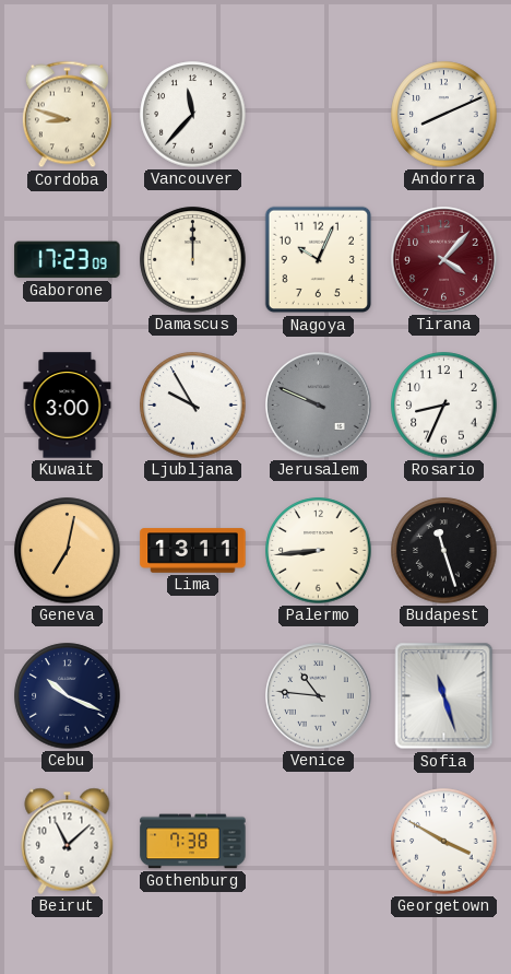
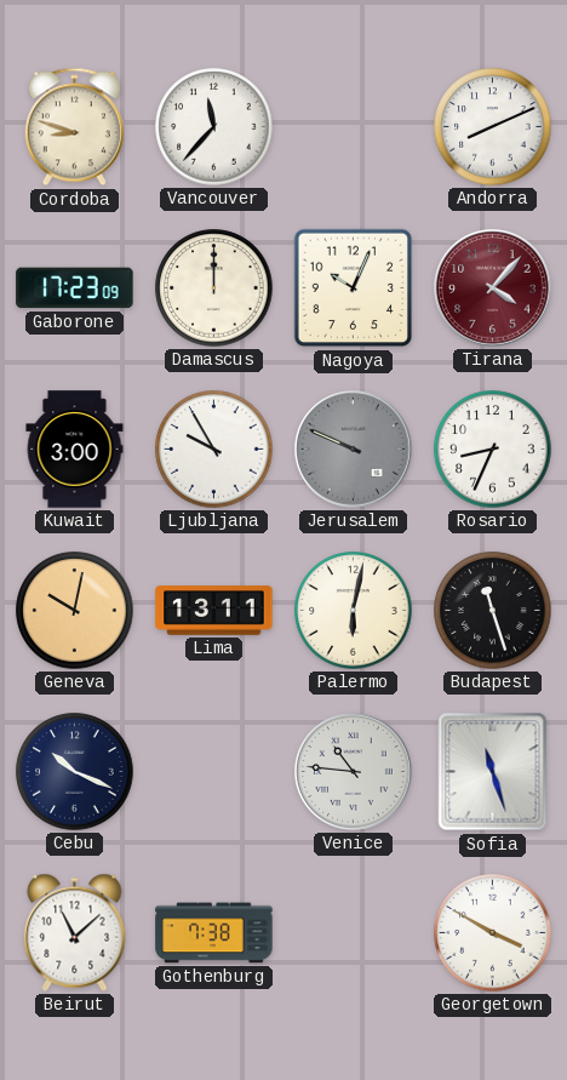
Geneva: 7:02 -> 10:02 (75, 611)
Palermo: 8:44 -> 6:02 (354, 611)
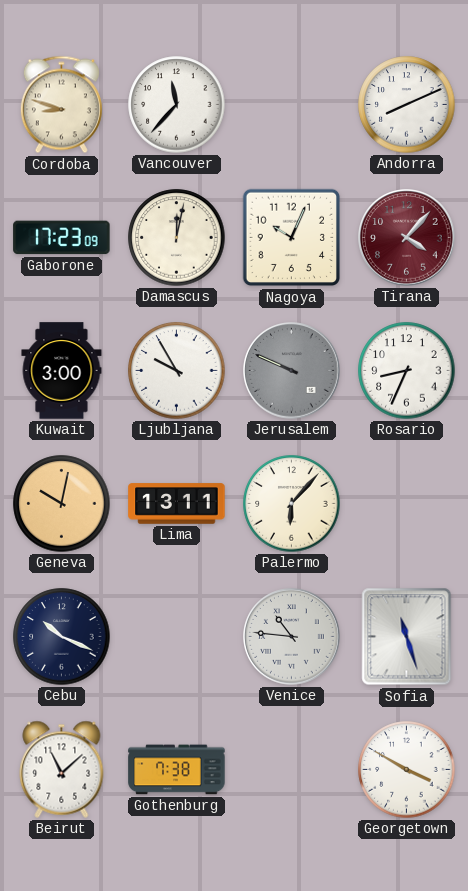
Damascus: 12:00 -> 12:02 (177, 238)
Palermo: 6:02 -> 6:07 (292, 504)
Budapest: 11:27 -> none (493, 611)
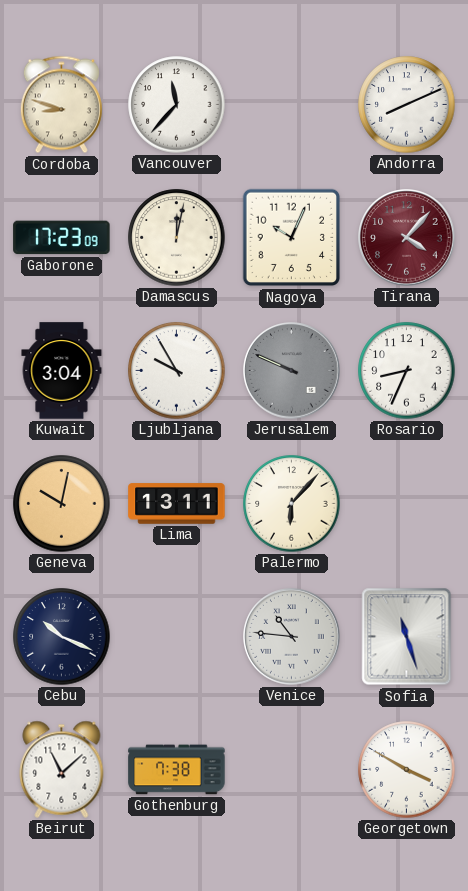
Kuwait: 3:00 -> 3:04 (62, 371)
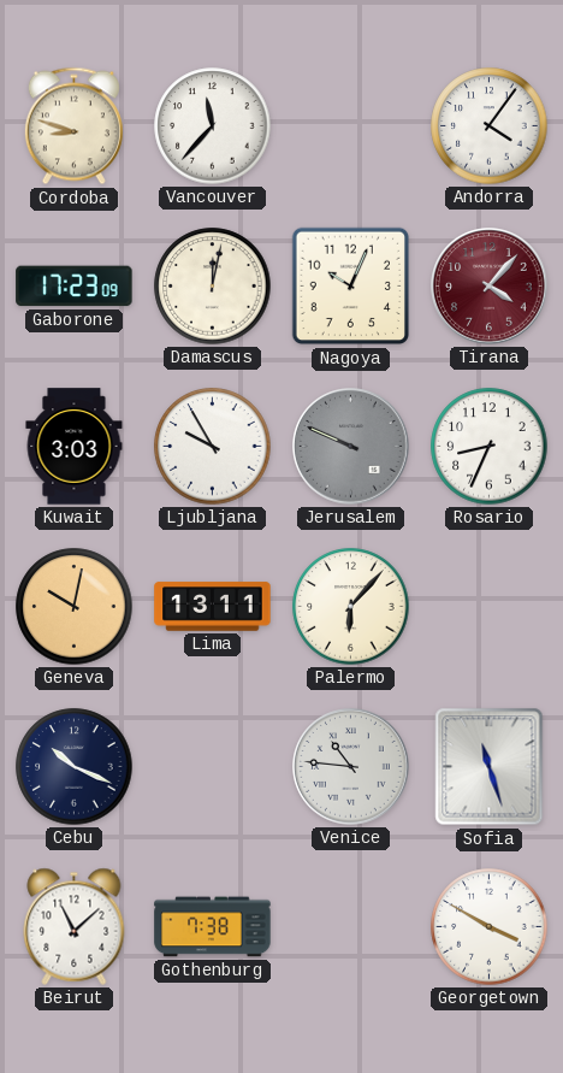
Andorra: 8:11 -> 4:06 (490, 126)
Kuwait: 3:04 -> 3:03 (75, 447)
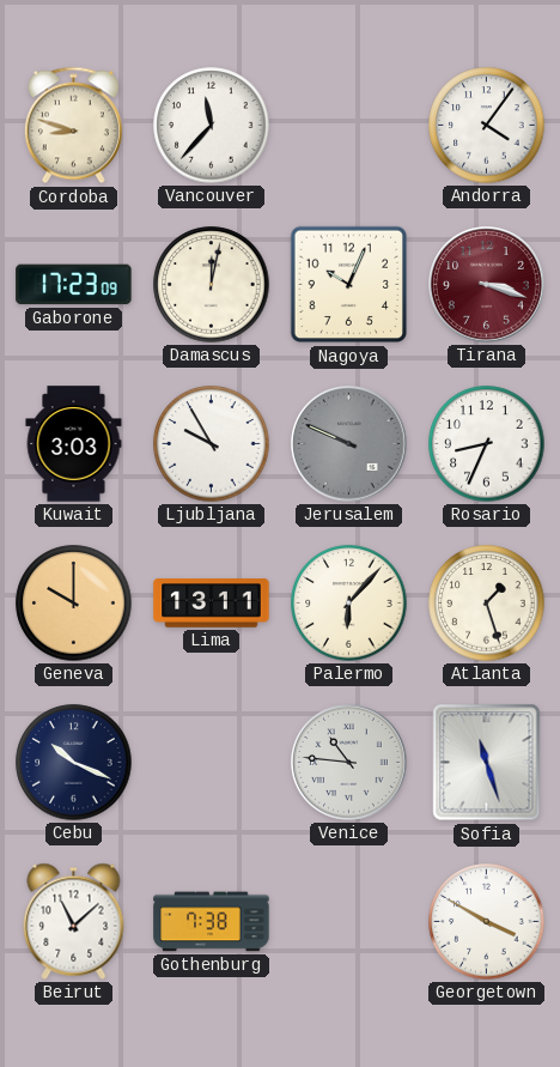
Tirana: 4:07 -> 3:18 (487, 285)
Geneva: 10:02 -> 10:00 (74, 604)
Atlanta: none -> 1:27 (487, 604)
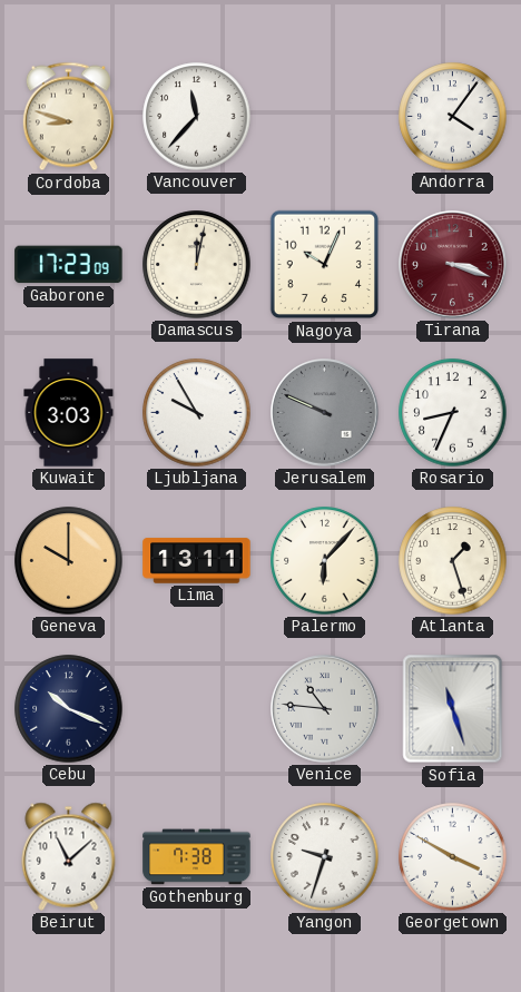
Yangon: none -> 9:33 (325, 857)
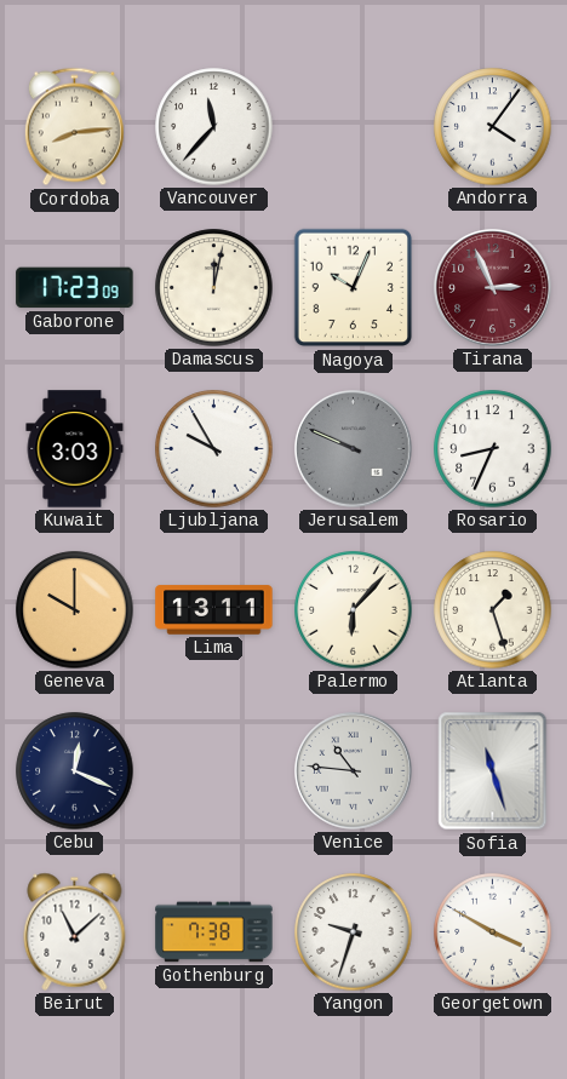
Cordoba: 8:48 -> 8:14 (74, 127)
Tirana: 3:18 -> 2:56 (493, 288)
Cebu: 10:19 -> 12:19 (75, 771)
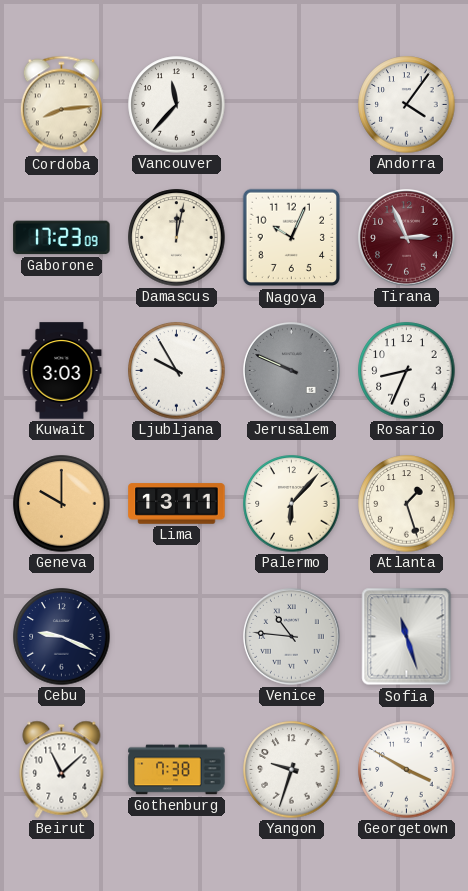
Cebu: 12:19 -> 9:19 (62, 637)
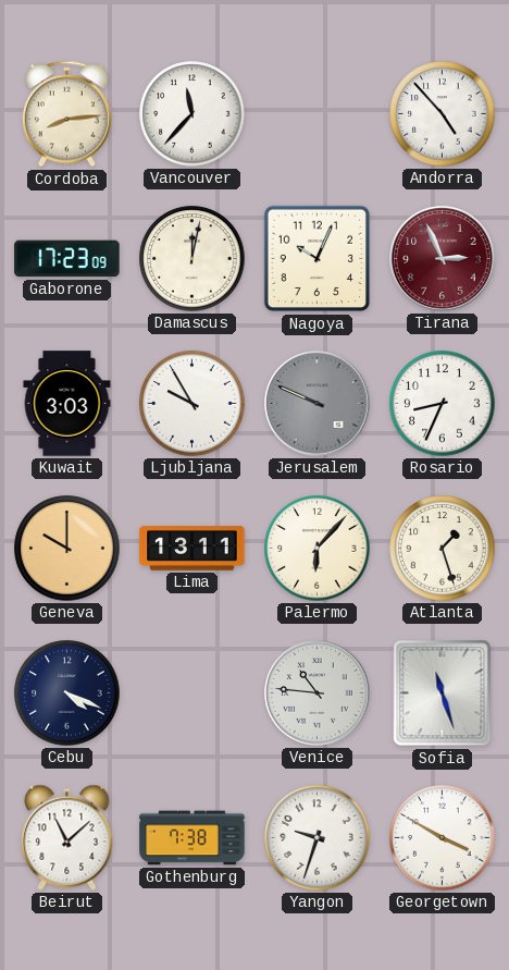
Andorra: 4:06 -> 4:53 (443, 114)
Cebu: 9:19 -> 4:19 (67, 693)
